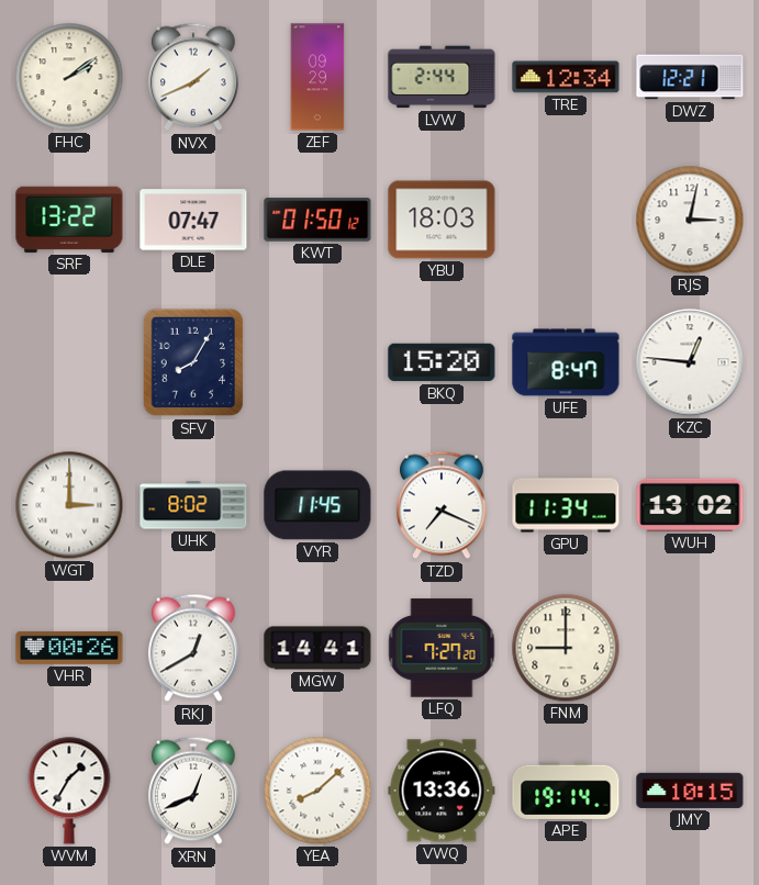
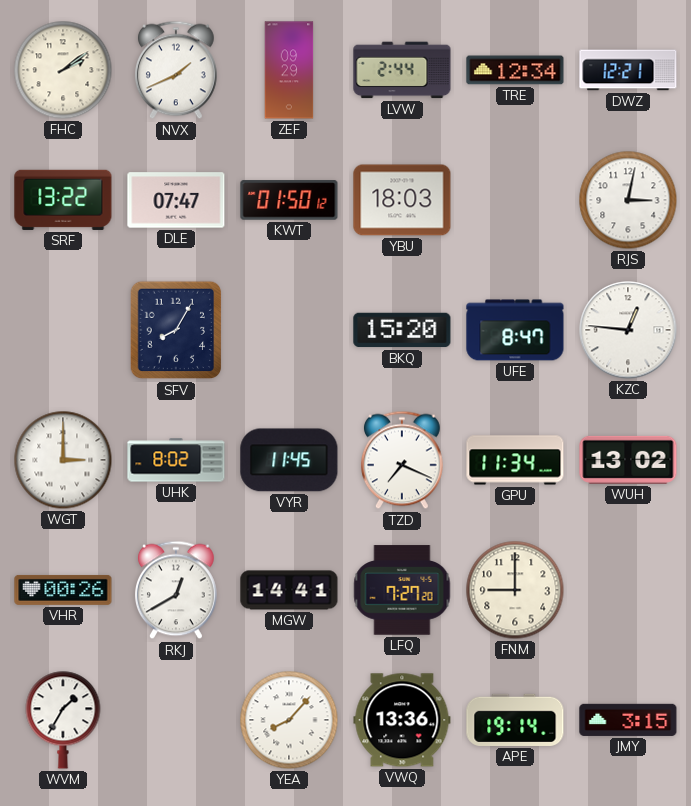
XRN: 12:41 -> none (193, 791)
YEA: 8:08 -> 8:07 (289, 720)
JMY: 10:15 -> 3:15 (628, 720)
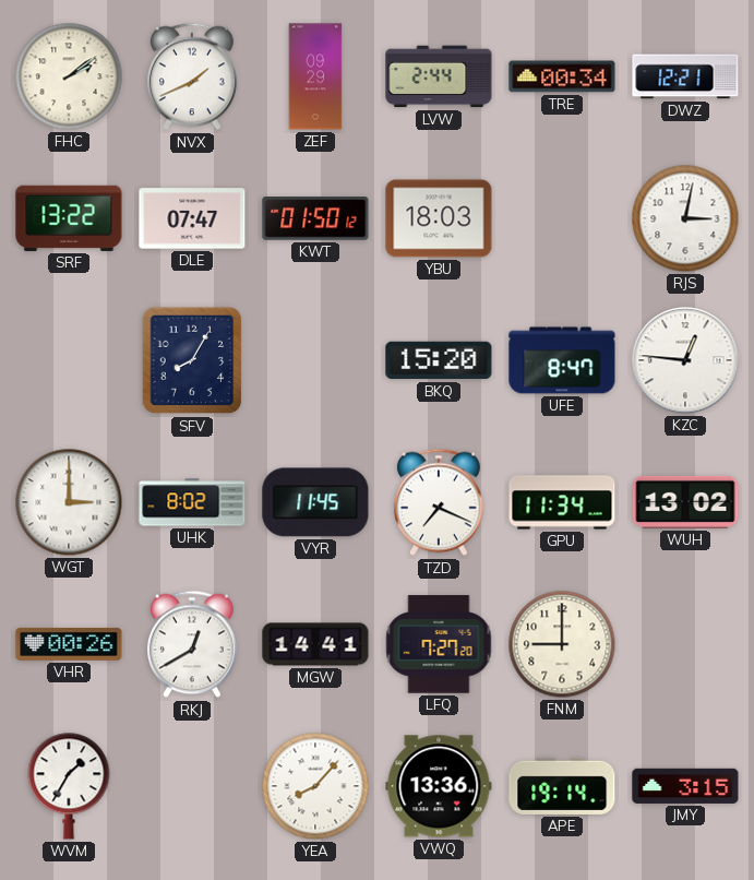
TRE: 12:34 -> 00:34 (562, 76)
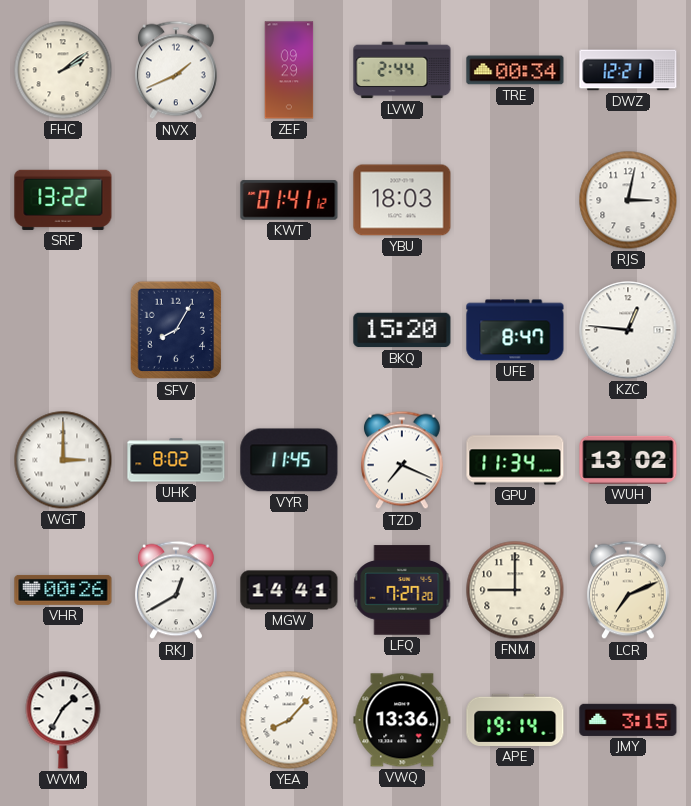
DLE: 07:47 -> none (192, 218)
KWT: 01:50 -> 01:41 (289, 200)
LCR: none -> 7:11 (628, 590)
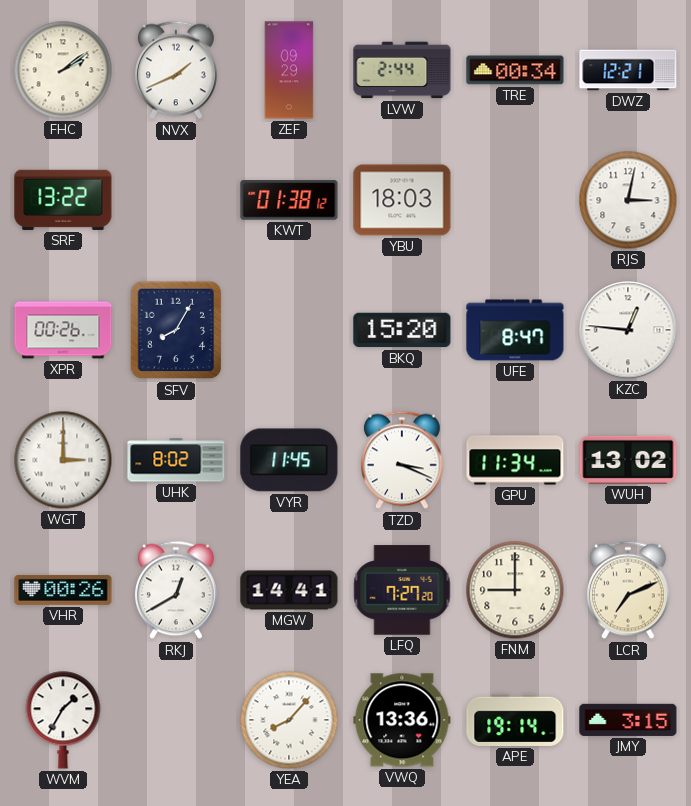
KWT: 01:41 -> 01:38 (289, 200)
XPR: none -> 00:26 (63, 330)
TZD: 7:19 -> 3:19 (402, 460)
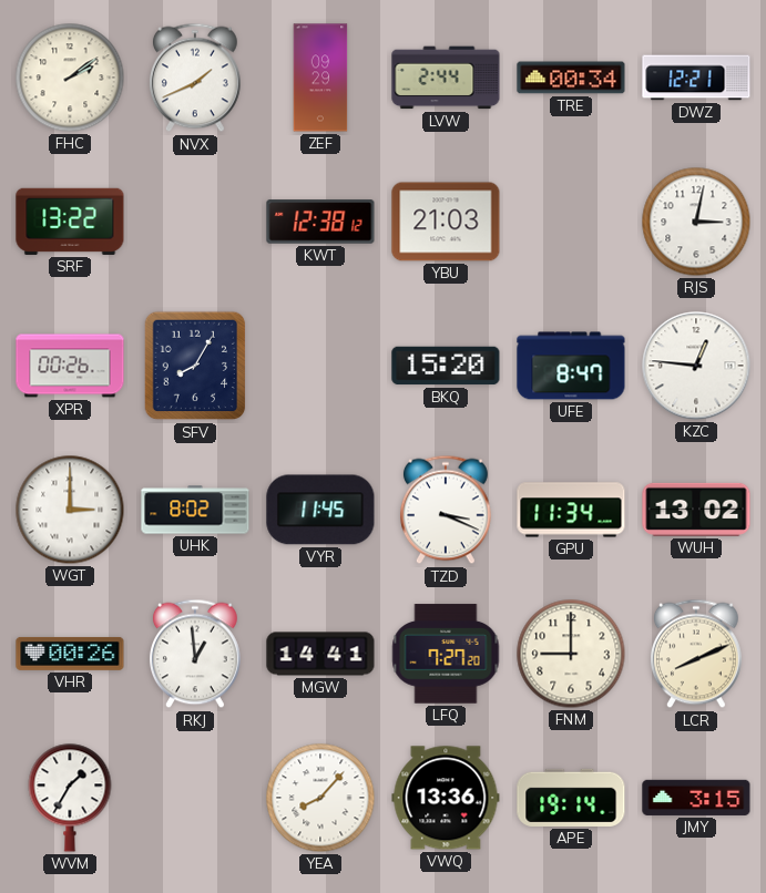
KWT: 01:38 -> 12:38 (320, 222)
YBU: 18:03 -> 21:03 (446, 222)
RKJ: 12:40 -> 12:59 (195, 654)
LCR: 7:11 -> 8:11 (696, 654)
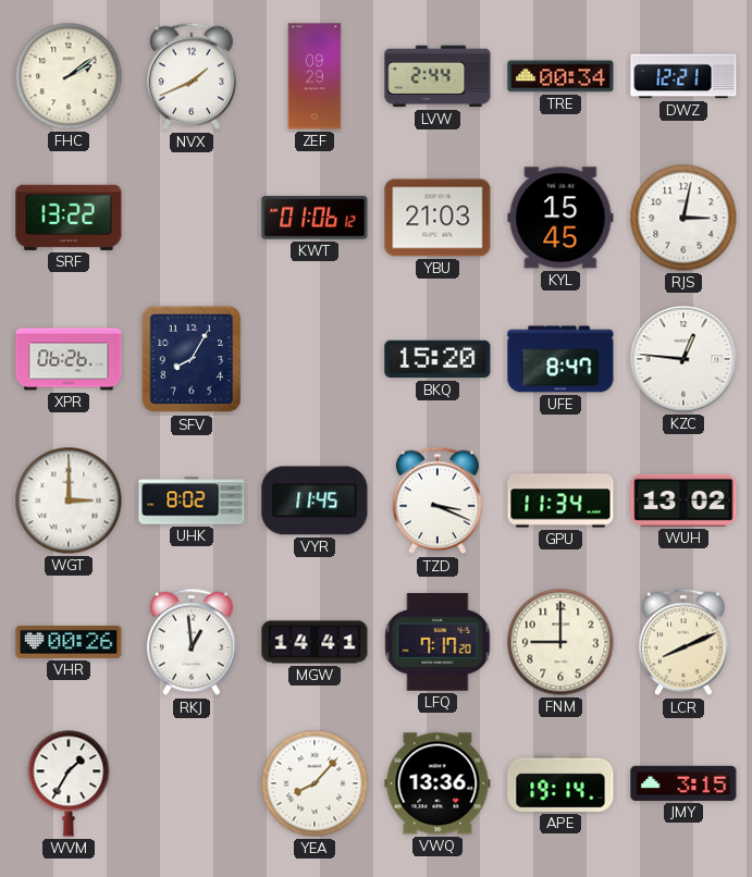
KWT: 12:38 -> 01:06 (315, 218)
KYL: none -> 15:45 (560, 218)
XPR: 00:26 -> 06:26 (69, 359)
LFQ: 7:27 -> 7:17 (437, 642)
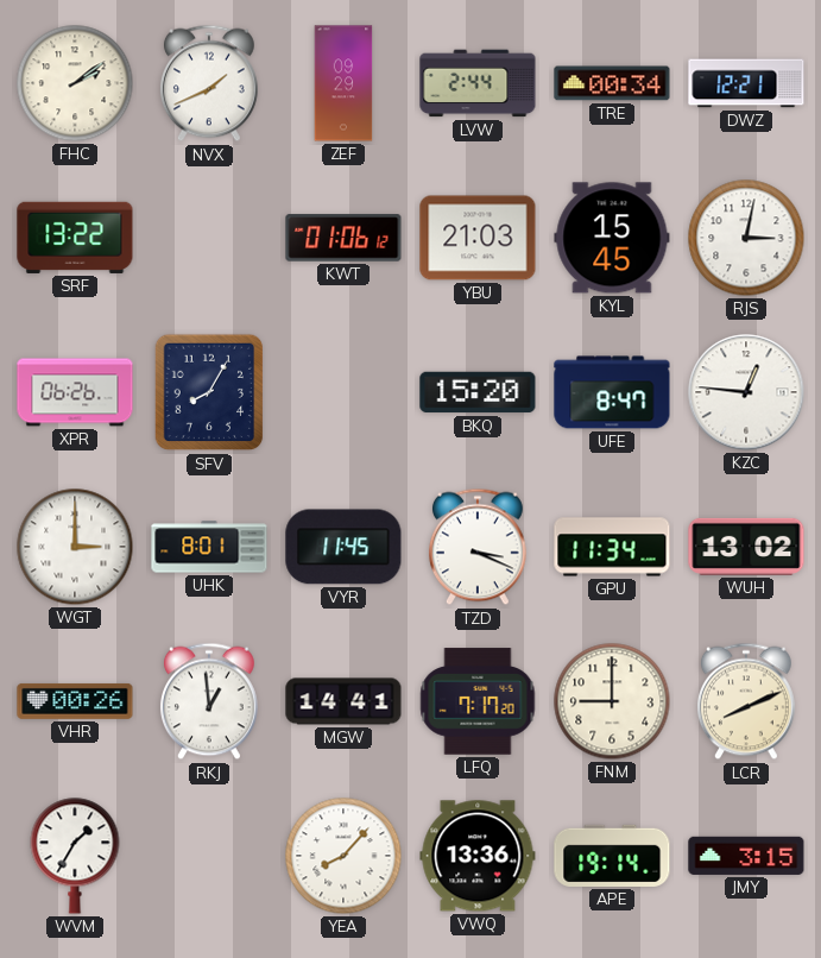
UHK: 8:02 -> 8:01 (209, 547)
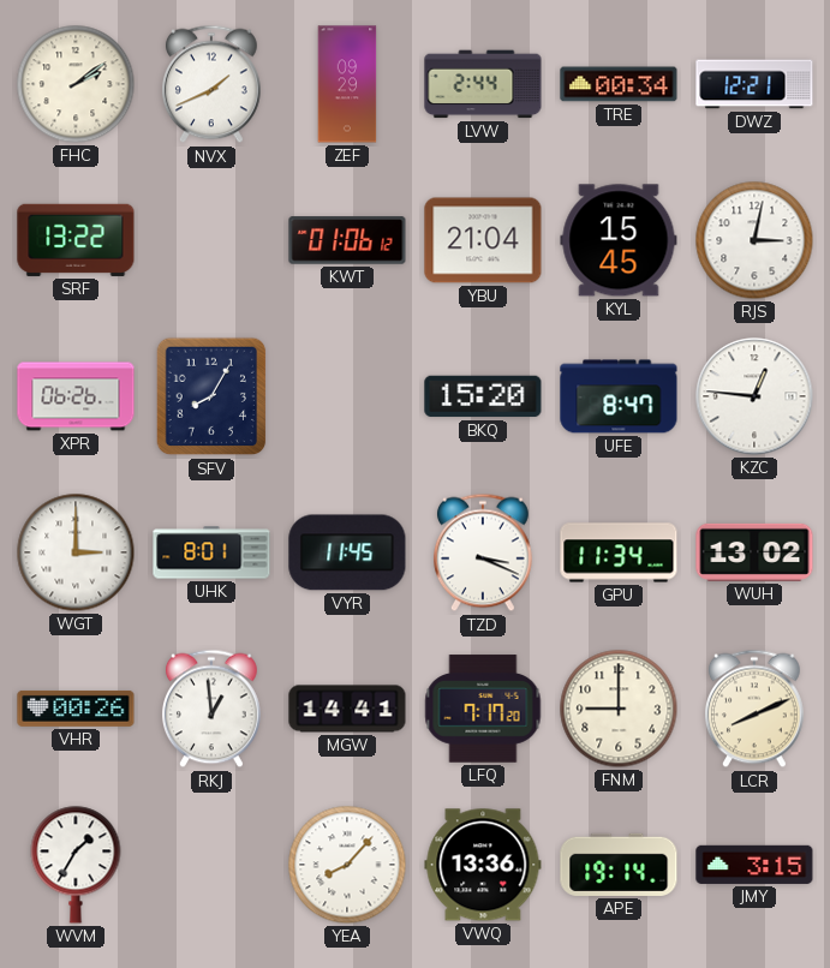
YBU: 21:03 -> 21:04 (483, 240)
